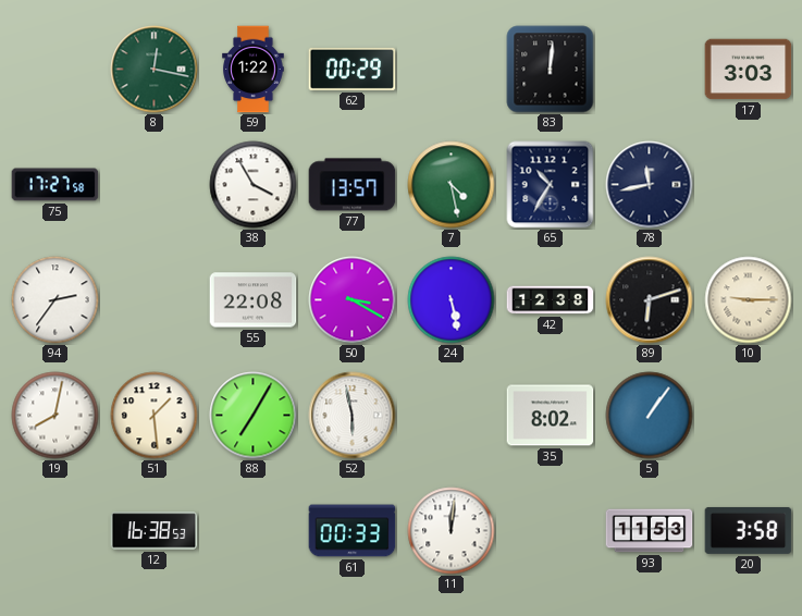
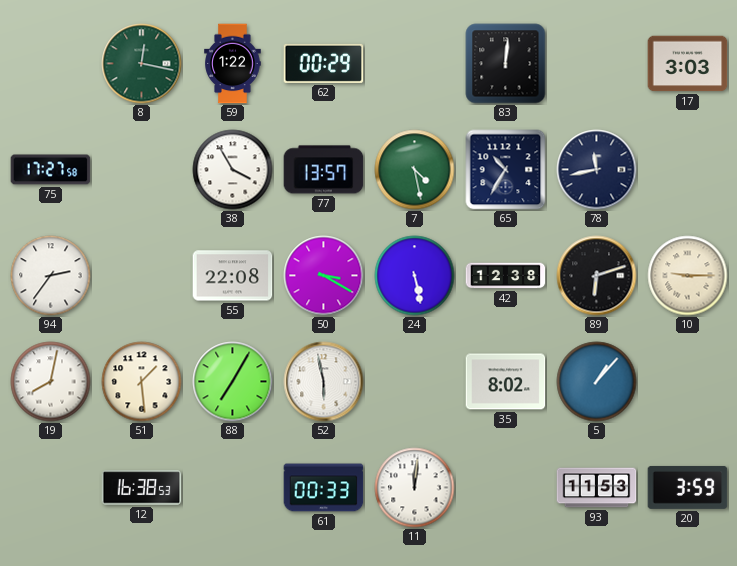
5: 1:06 -> 1:07 (597, 382)
20: 3:58 -> 3:59 (688, 487)
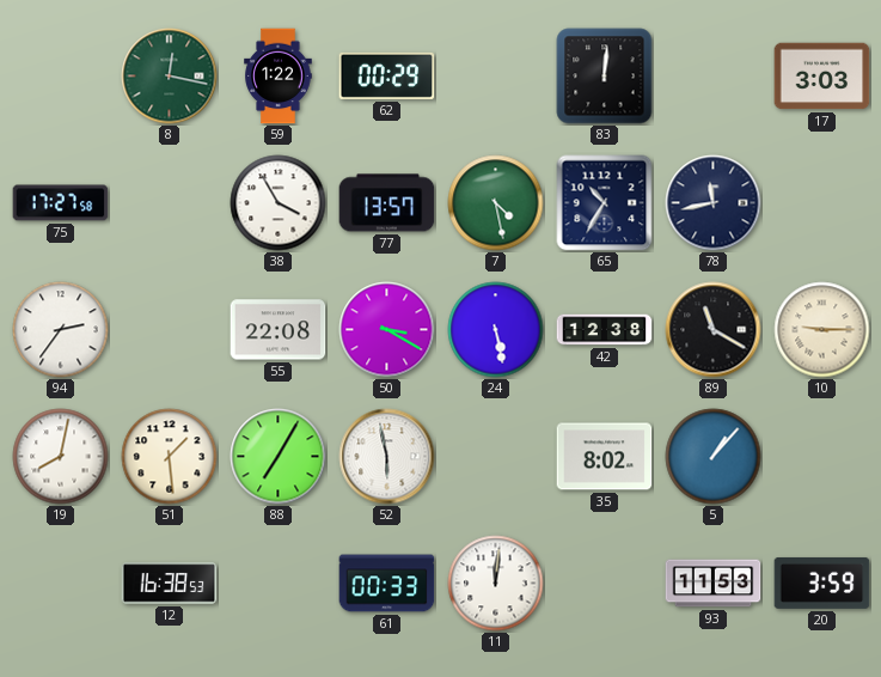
89: 6:12 -> 11:20 (714, 330)
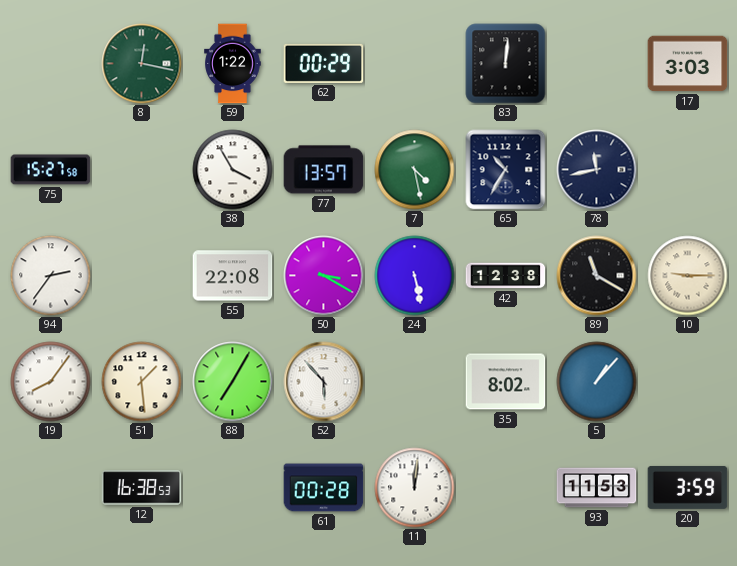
75: 17:27 -> 15:27 (51, 170)
19: 8:02 -> 8:06 (51, 382)
52: 5:58 -> 5:53 (324, 382)
61: 00:33 -> 00:28 (324, 488)
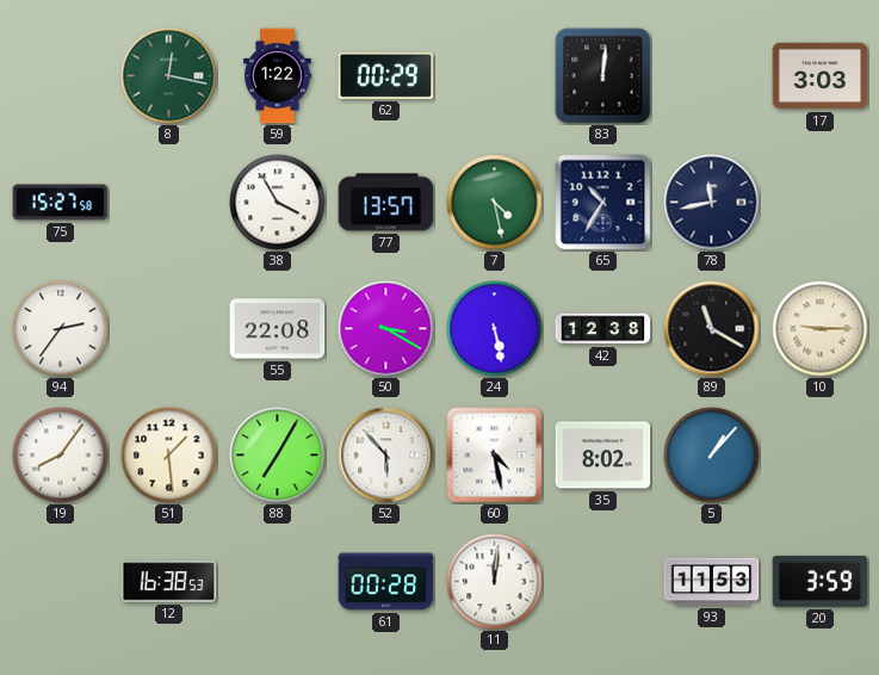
60: none -> 4:28 (495, 456)
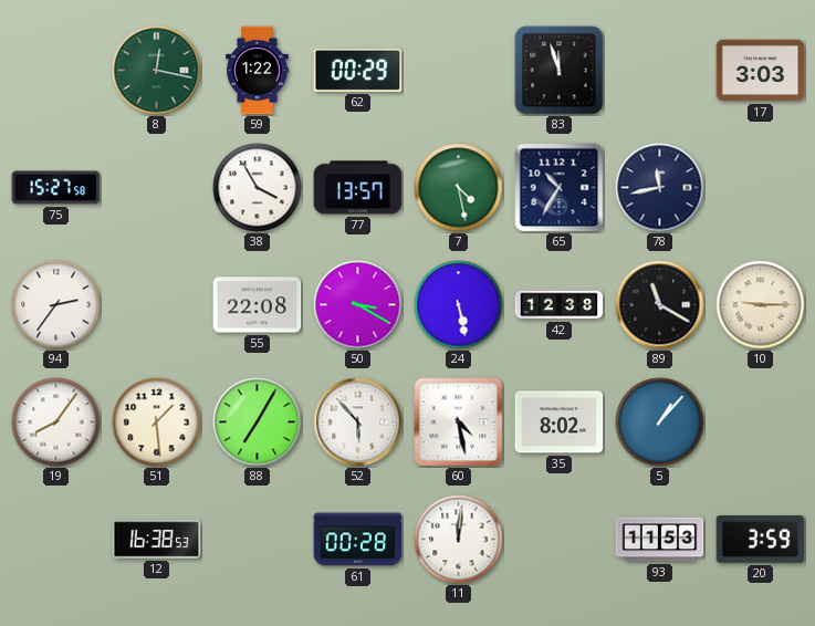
83: 12:01 -> 11:57 (560, 71)
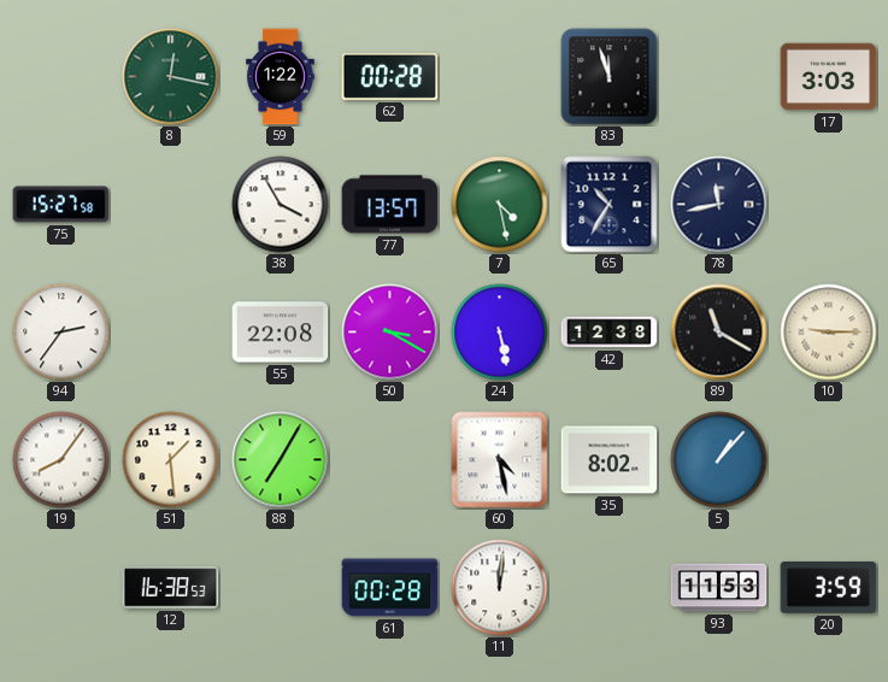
62: 00:29 -> 00:28 (390, 76)
52: 5:53 -> none (358, 422)
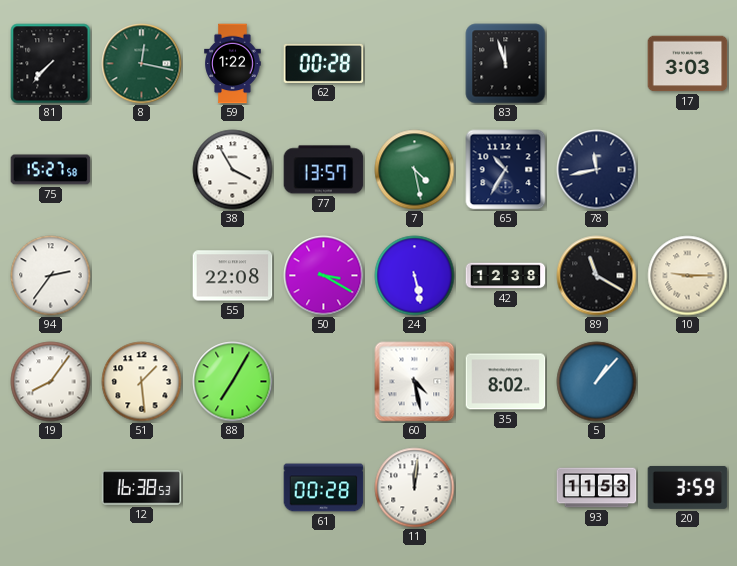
81: none -> 7:37 (51, 64)
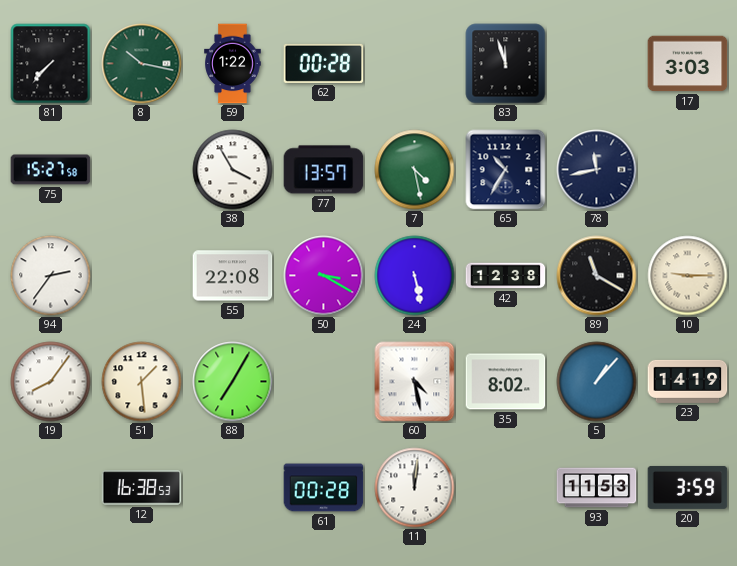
8: 12:17 -> 10:17 (142, 64)
23: none -> 14:19 (688, 381)
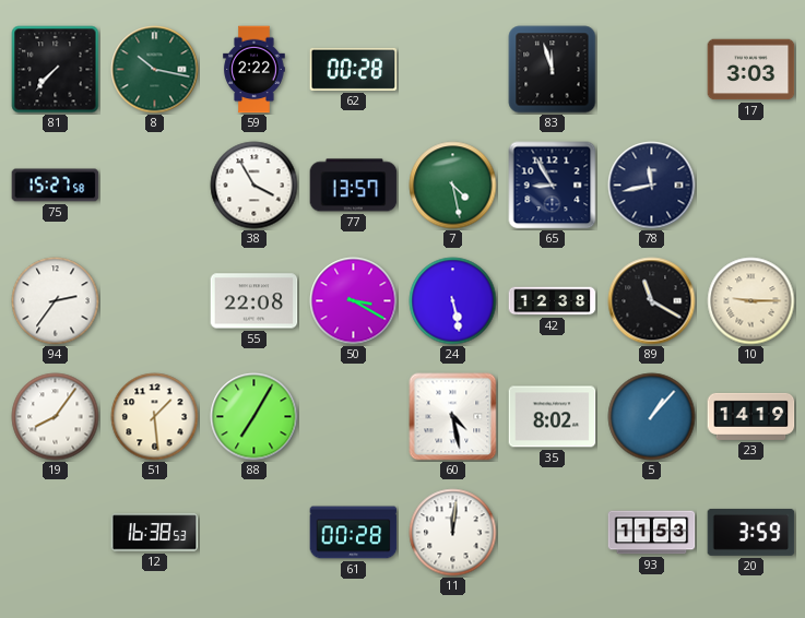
59: 1:22 -> 2:22 (254, 70)
65: 10:35 -> 8:55 (553, 186)
